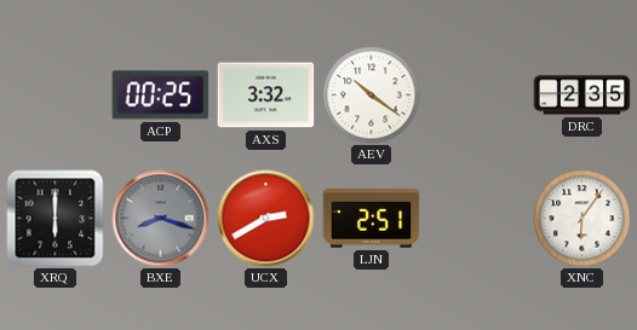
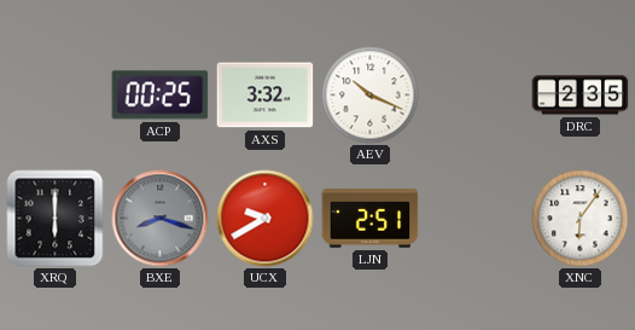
AEV: 10:21 -> 10:19 (371, 95)
UCX: 2:40 -> 9:40 (266, 219)
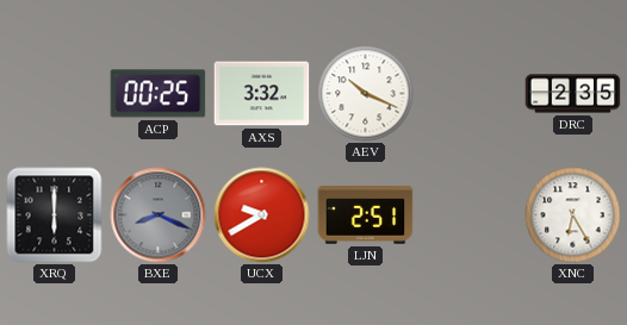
BXE: 8:18 -> 8:19 (159, 215)
XNC: 6:06 -> 6:25 (573, 215)
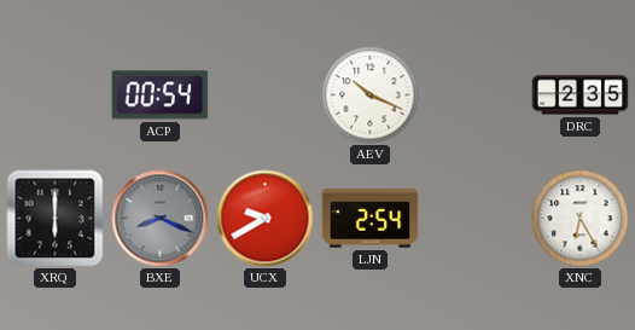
ACP: 00:25 -> 00:54 (161, 95)
AXS: 3:32 -> none (262, 94)
LJN: 2:51 -> 2:54 (371, 219)
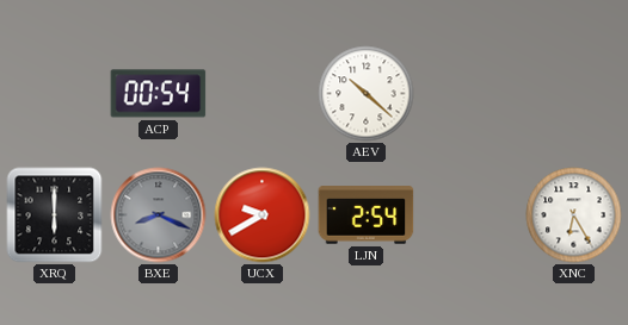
AEV: 10:19 -> 10:22 (367, 94)
DRC: 2:35 -> none (581, 95)
